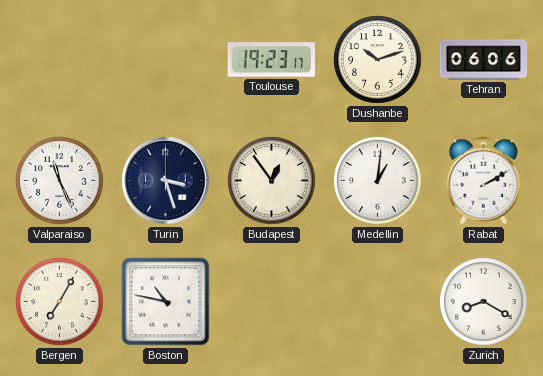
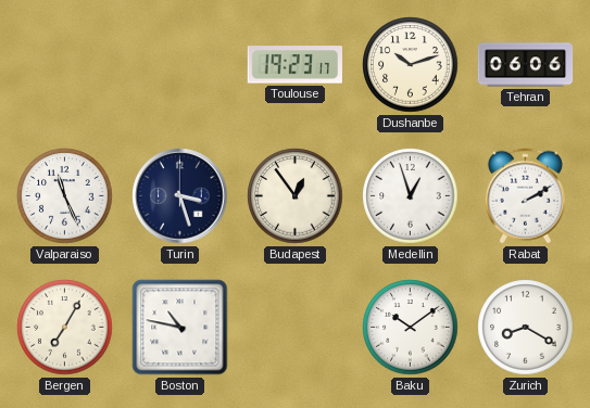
Medellin: 1:01 -> 12:57 (411, 196)
Baku: none -> 10:09 (411, 328)
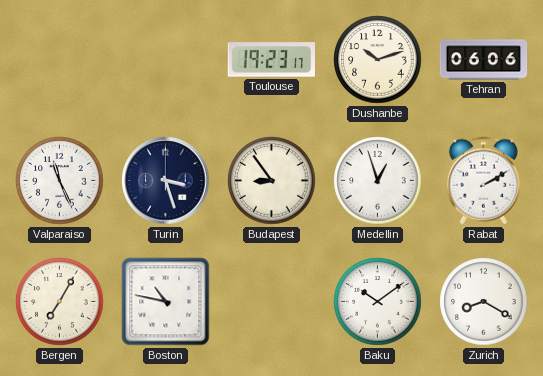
Budapest: 12:54 -> 8:54 (272, 181)
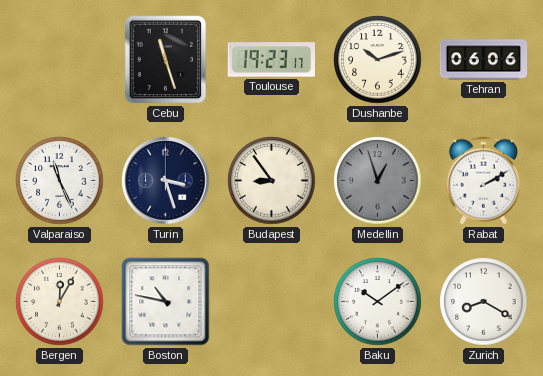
Cebu: none -> 11:27 (166, 60)
Medellin dial: white -> grey (378, 181)
Bergen: 7:05 -> 12:05 (60, 302)
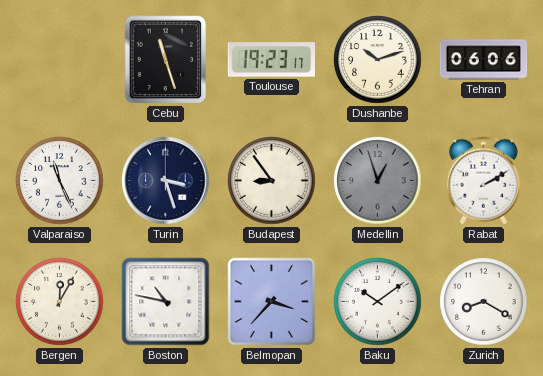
Belmopan: none -> 3:37 (272, 302)
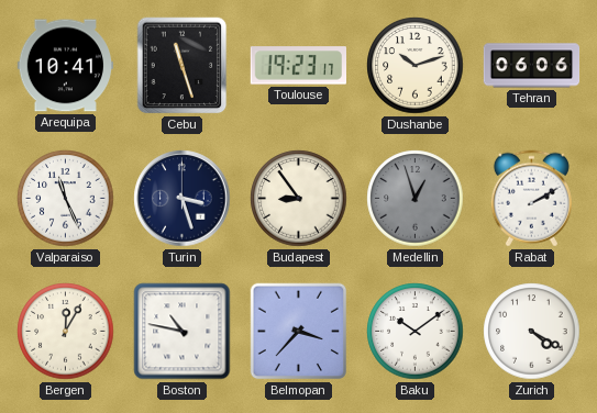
Arequipa: none -> 10:41 (65, 66)
Zurich: 8:20 -> 4:20 (532, 332)
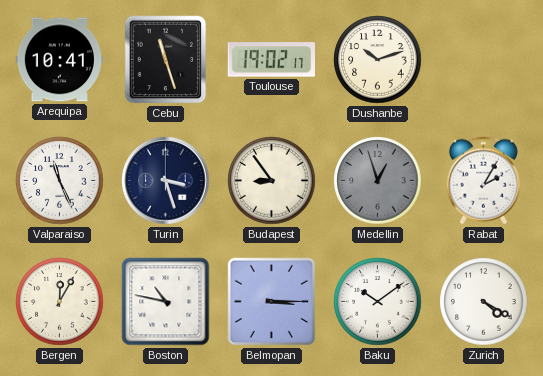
Toulouse: 19:23 -> 19:02 (271, 60)
Tehran: 06:06 -> none (532, 66)
Rabat: 2:10 -> 2:05 (483, 181)
Belmopan: 3:37 -> 3:15 (272, 302)
